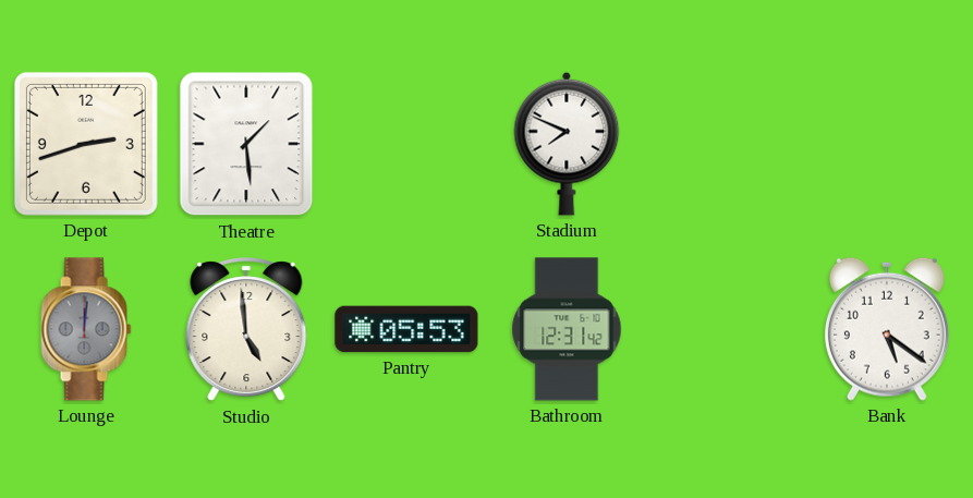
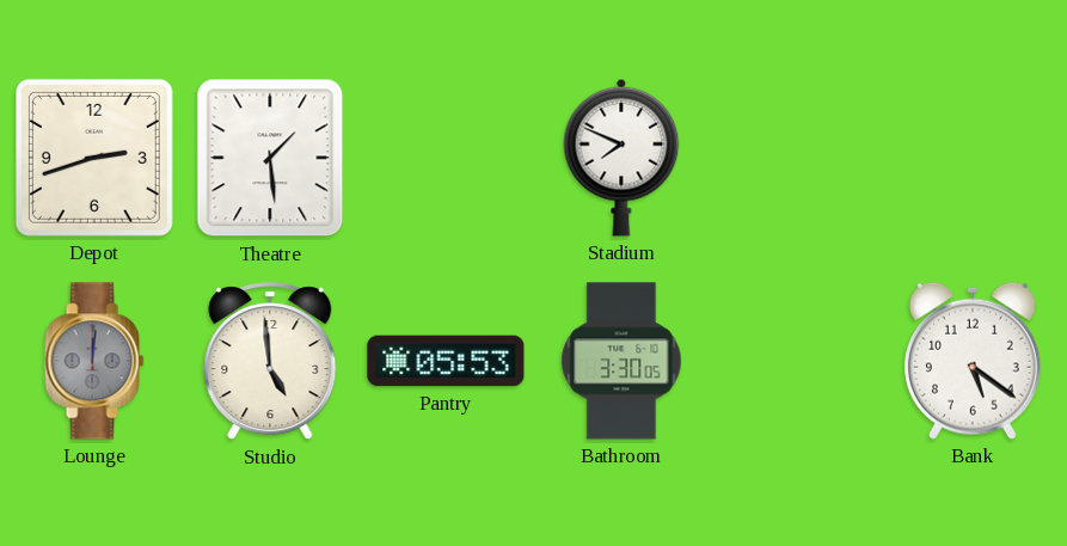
Bathroom: 12:31 -> 3:30 (621, 361)
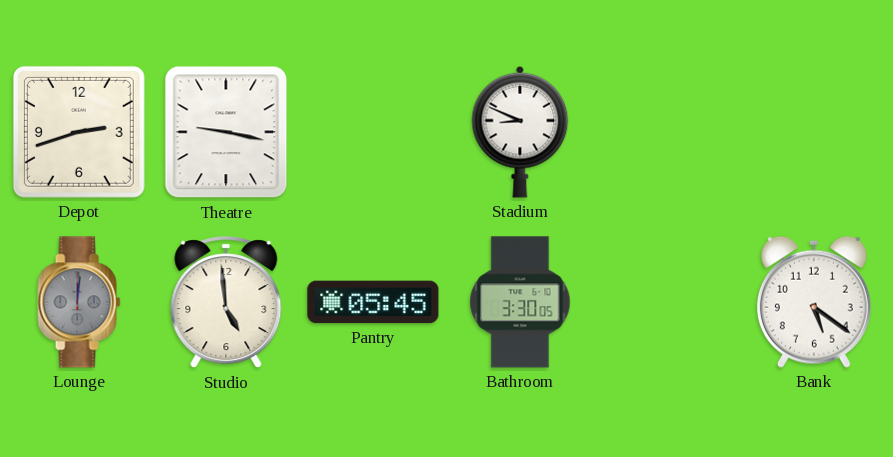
Theatre: 1:29 -> 9:17 (226, 132)
Stadium: 7:49 -> 8:49 (520, 132)
Pantry: 05:53 -> 05:45 (373, 302)
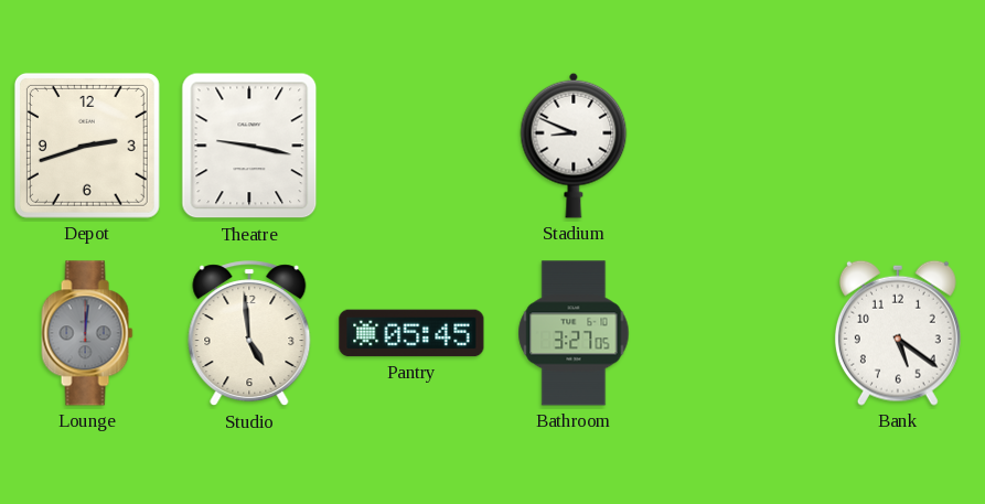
Bathroom: 3:30 -> 3:27 (574, 333)
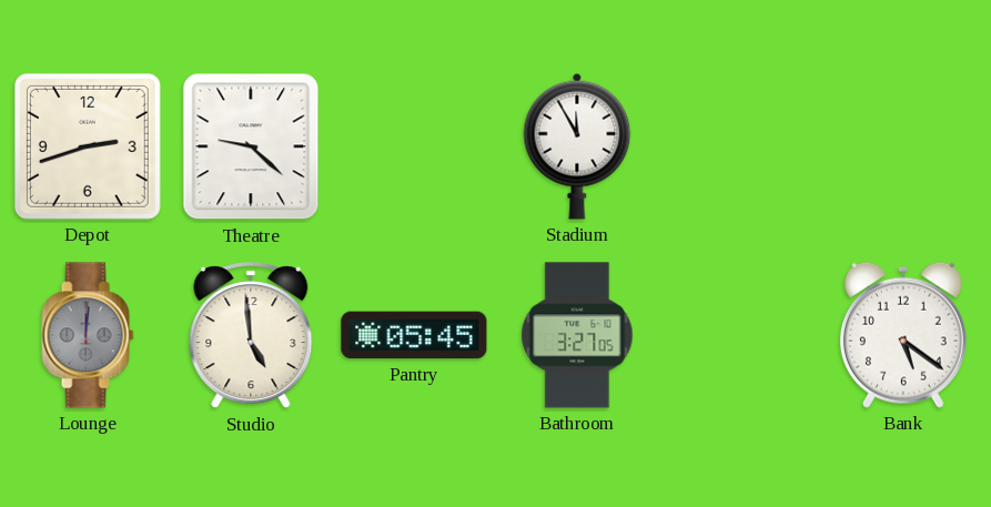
Theatre: 9:17 -> 9:22 (251, 146)
Stadium: 8:49 -> 11:55 (577, 146)
